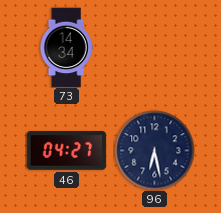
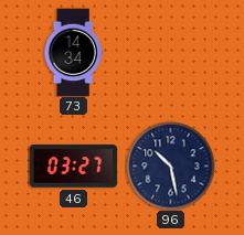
46: 04:27 -> 03:27 (73, 167)
96: 6:28 -> 10:28 (170, 165)
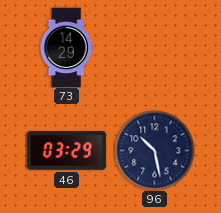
73: 14:34 -> 14:29 (66, 47)
46: 03:27 -> 03:29 (66, 151)
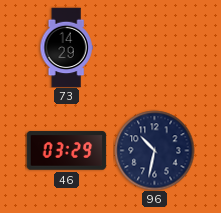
96: 10:28 -> 10:32 (154, 150)
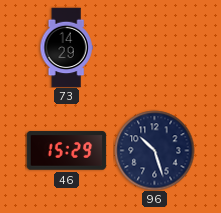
46: 03:29 -> 15:29 (66, 151)
96: 10:32 -> 10:27 (154, 150)
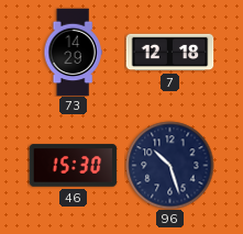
7: none -> 12:18 (169, 53)
46: 15:29 -> 15:30 (73, 166)
